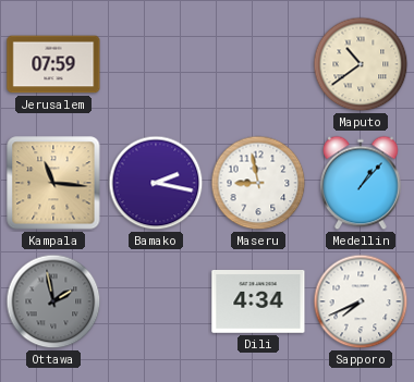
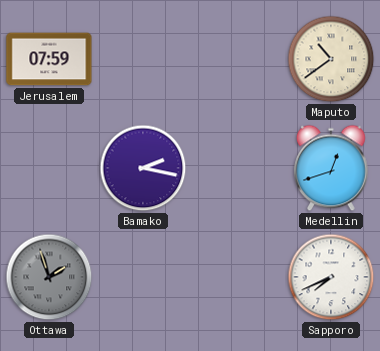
Kampala: 11:16 -> none (53, 183)
Maseru: 8:58 -> none (258, 183)
Medellin: 1:07 -> 12:42 (331, 168)
Ottawa: 1:58 -> 1:57 (49, 277)
Dili: 4:34 -> none (258, 301)
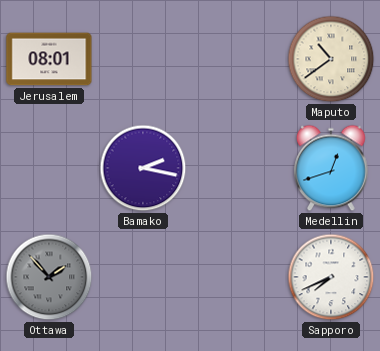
Jerusalem: 07:59 -> 08:01 (49, 59)
Ottawa: 1:57 -> 1:53 (49, 277)
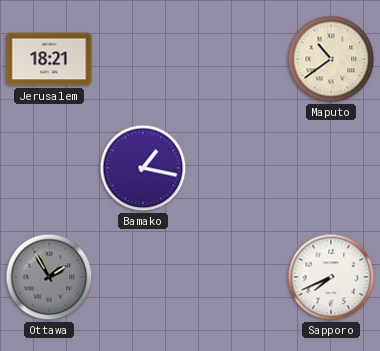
Jerusalem: 08:01 -> 18:21 (49, 59)
Bamako: 2:17 -> 1:17 (143, 168)
Medellin: 12:42 -> none (331, 168)
Ottawa: 1:53 -> 1:55 (49, 277)
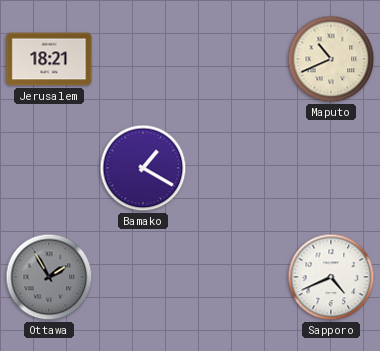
Maputo: 10:39 -> 10:41 (331, 59)
Bamako: 1:17 -> 1:20 (143, 168)
Sapporo: 7:41 -> 4:41 (331, 277)
